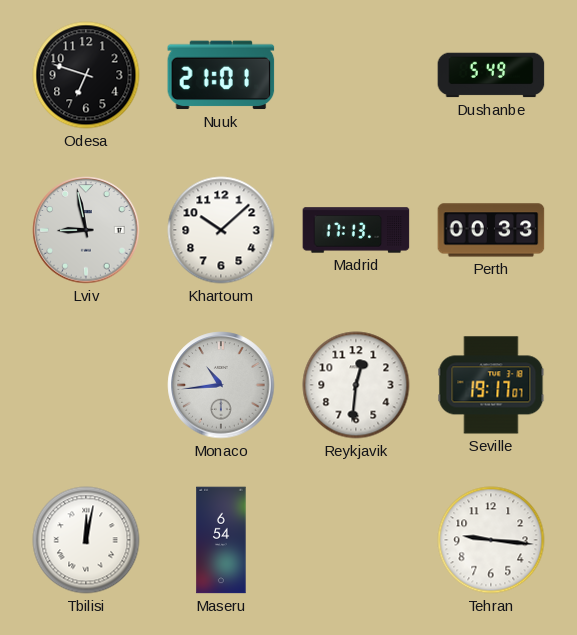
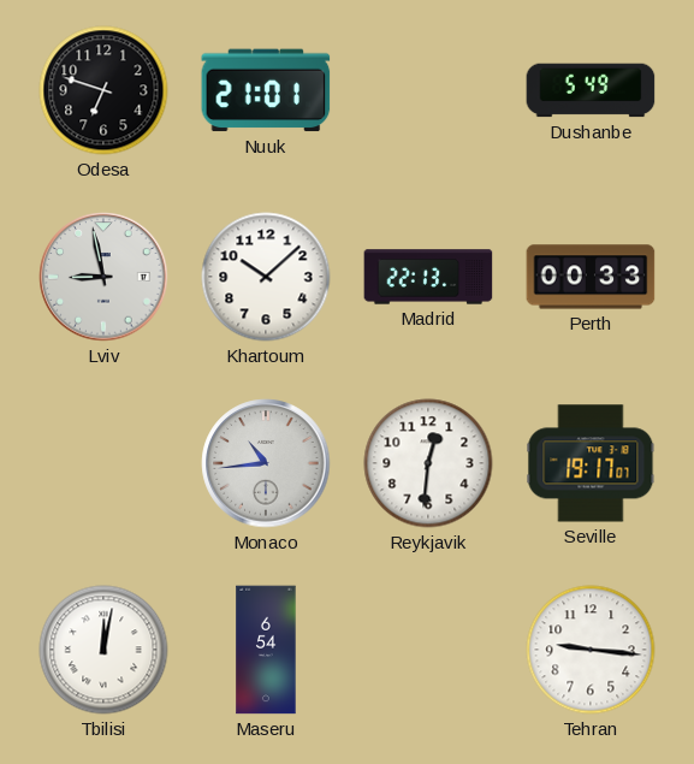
Madrid: 17:13 -> 22:13 (428, 277)
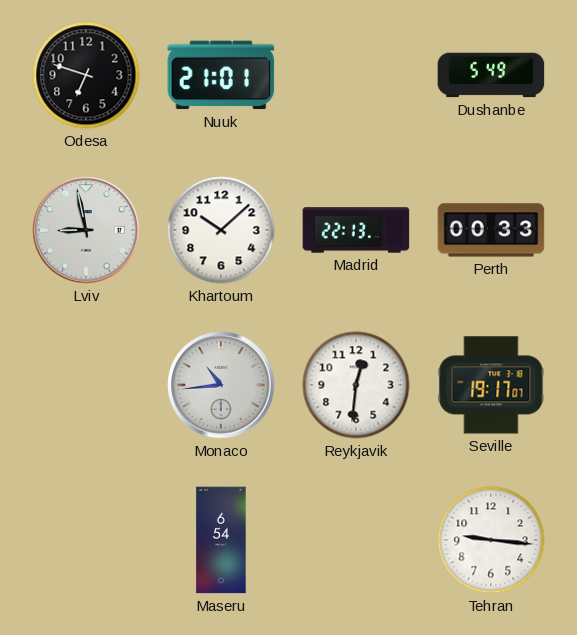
Tbilisi: 12:02 -> none (103, 650)
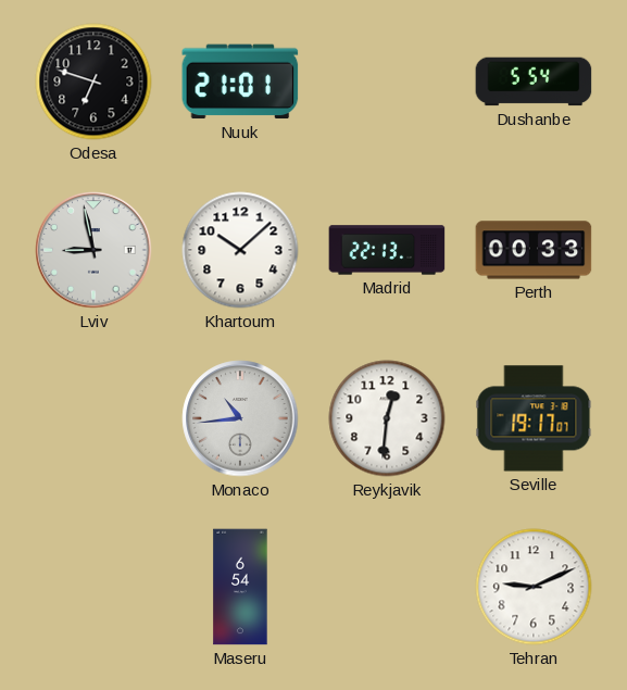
Dushanbe: 5:49 -> 5:54 (534, 81)
Tehran: 9:16 -> 9:11 (534, 587)
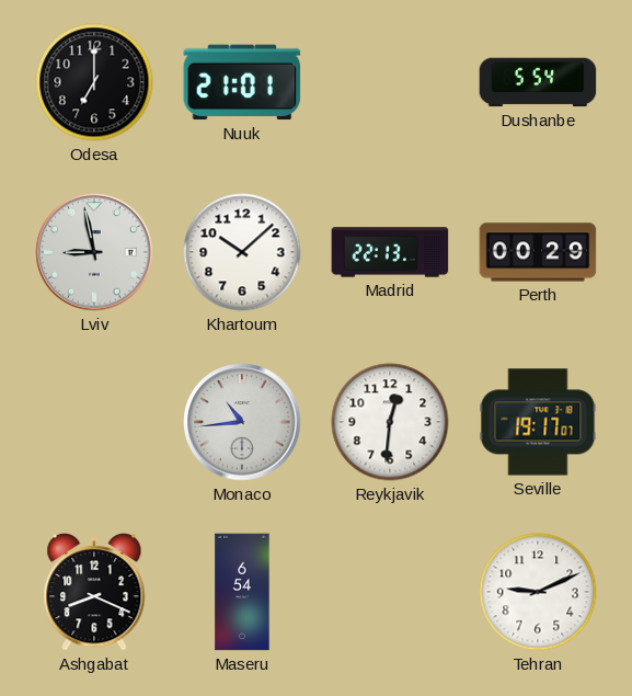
Odesa: 6:48 -> 7:00 (94, 82)
Perth: 00:33 -> 00:29 (538, 252)
Ashgabat: none -> 8:19 (94, 592)
